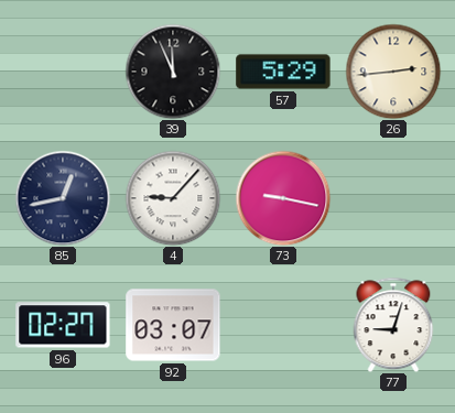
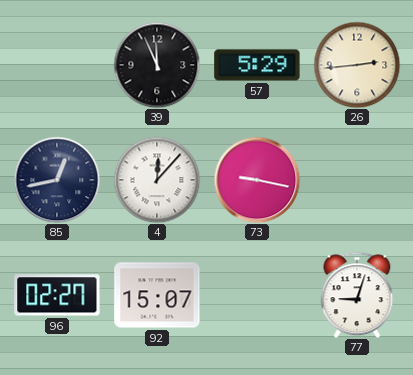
4: 9:07 -> 12:07 (157, 180)
92: 03:07 -> 15:07 (157, 295)
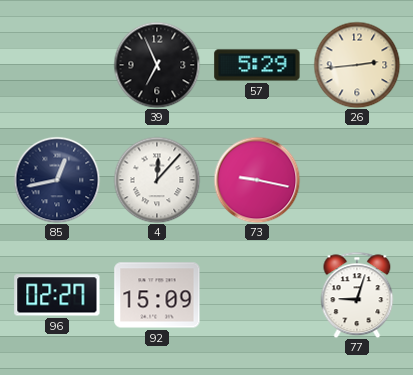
39: 11:56 -> 6:56 (157, 65)
92: 15:07 -> 15:09 (157, 295)
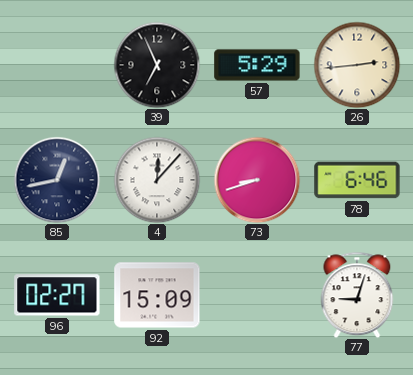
73: 9:17 -> 8:42 (257, 180)
78: none -> 6:46 (357, 180)
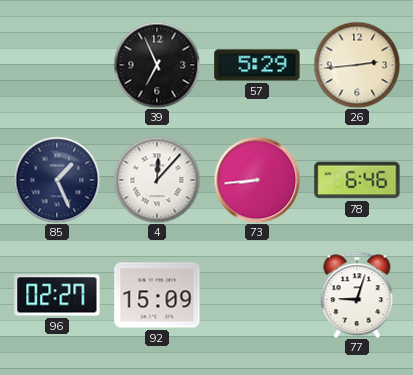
85: 12:43 -> 1:26 (57, 180)
73: 8:42 -> 8:44 (257, 180)
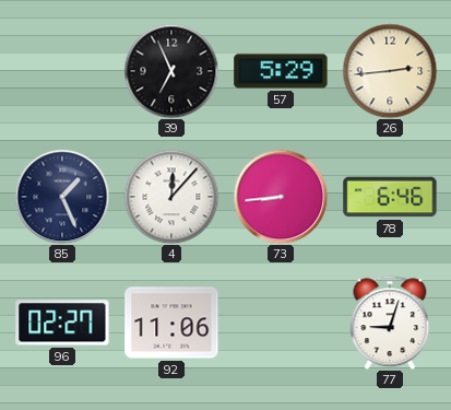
92: 15:09 -> 11:06 (171, 323)
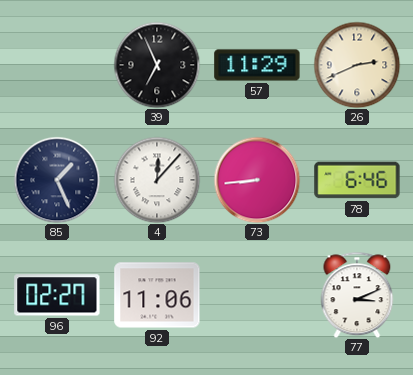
57: 5:29 -> 11:29 (257, 65)
26: 2:44 -> 2:41 (357, 65)
77: 9:03 -> 3:11 (357, 295)
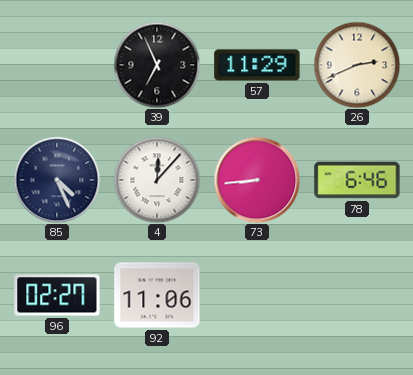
85: 1:26 -> 4:26 (57, 180)
77: 3:11 -> none (357, 295)
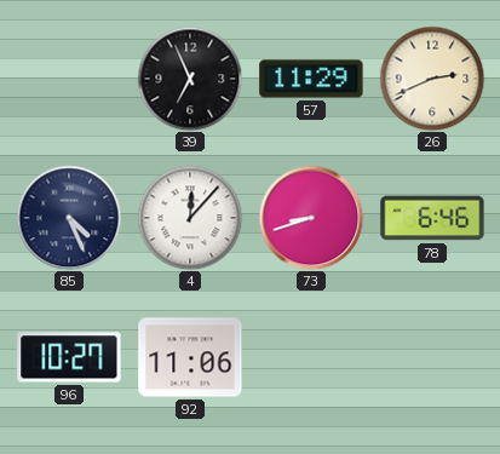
73: 8:44 -> 8:42 (311, 218)
96: 02:27 -> 10:27 (69, 357)
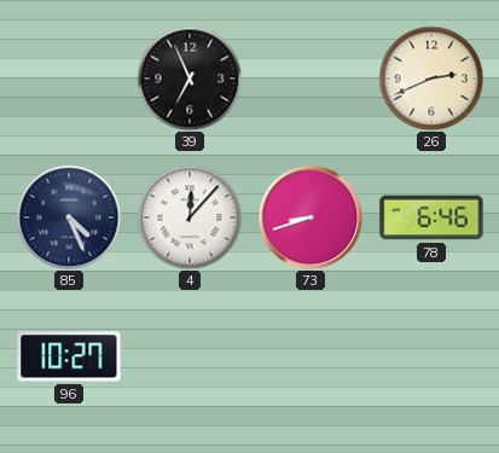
57: 11:29 -> none (311, 79)
92: 11:06 -> none (190, 357)
